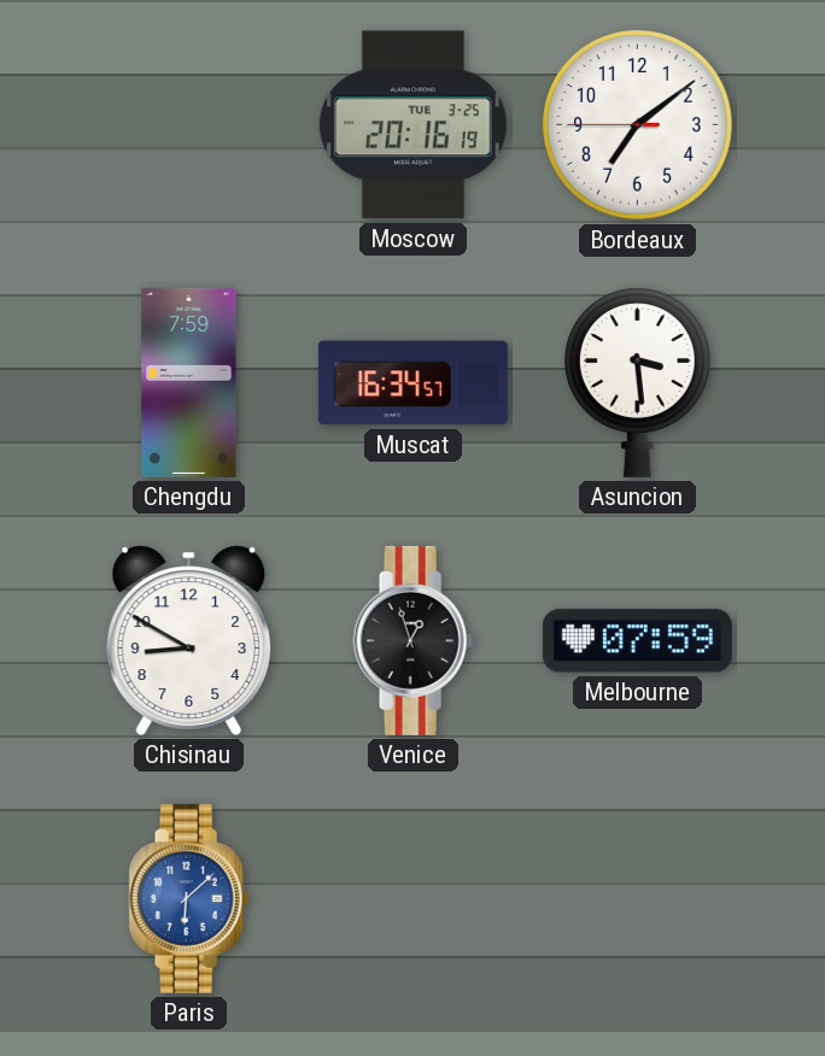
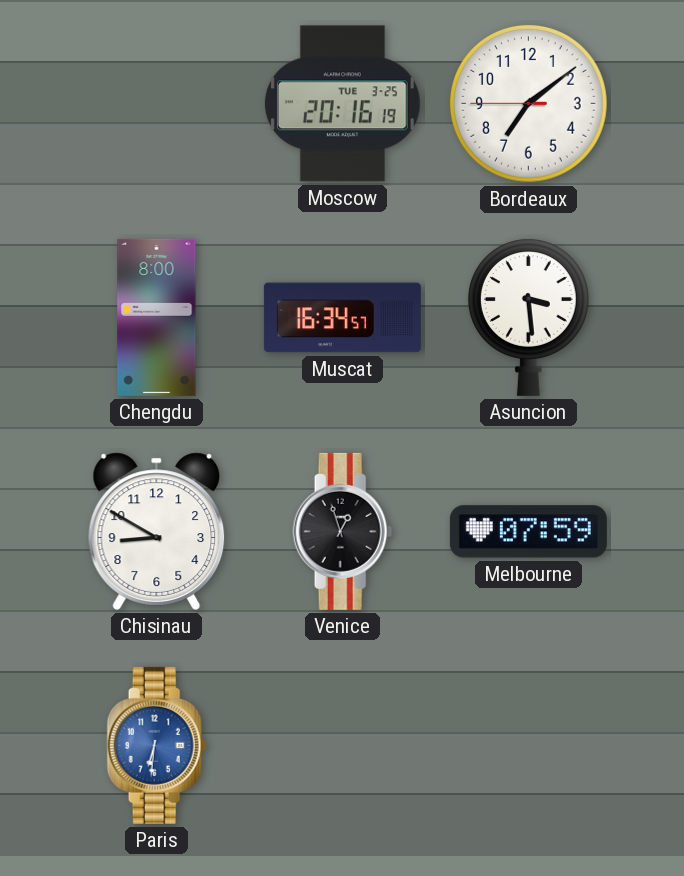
Chengdu: 7:59 -> 8:00 (157, 317)
Paris: 6:08 -> 6:31 (157, 745)
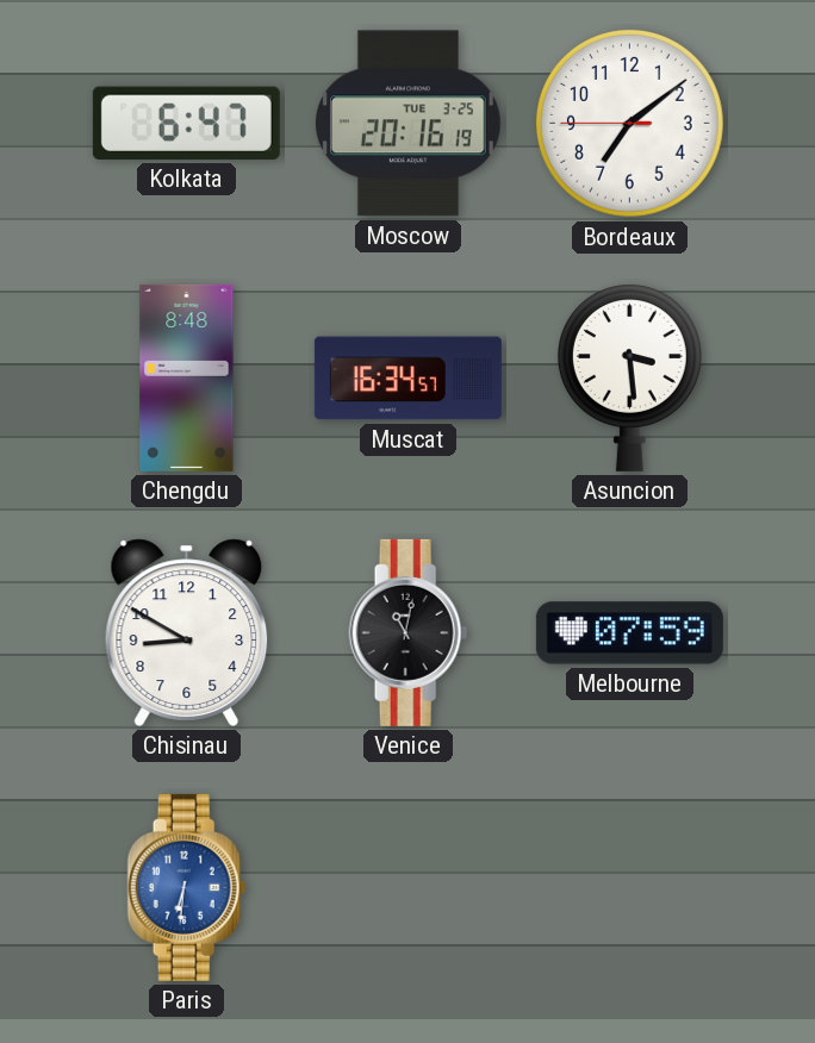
Kolkata: none -> 6:47 (186, 123)
Chengdu: 8:00 -> 8:48 (187, 377)
Venice: 12:57 -> 11:02 (409, 632)
